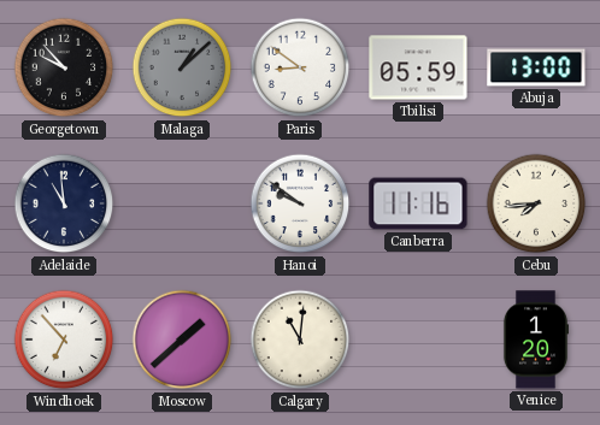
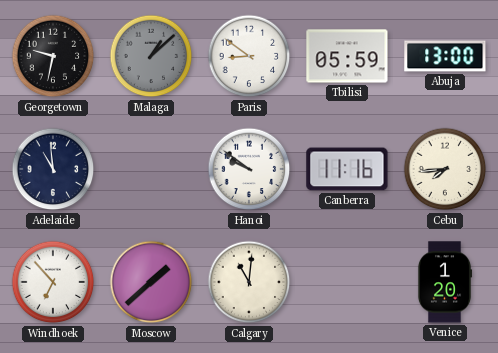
Georgetown: 9:53 -> 9:32 (53, 56)
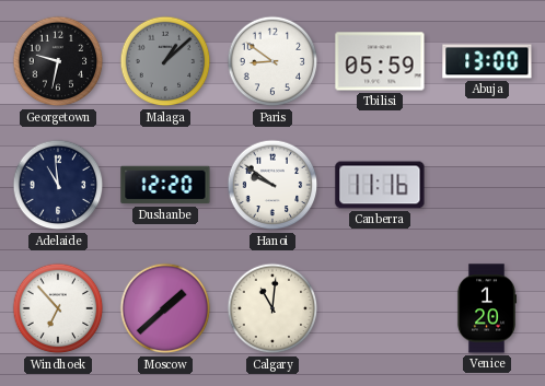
Dushanbe: none -> 12:20 (165, 185)
Cebu: 7:44 -> none (445, 169)
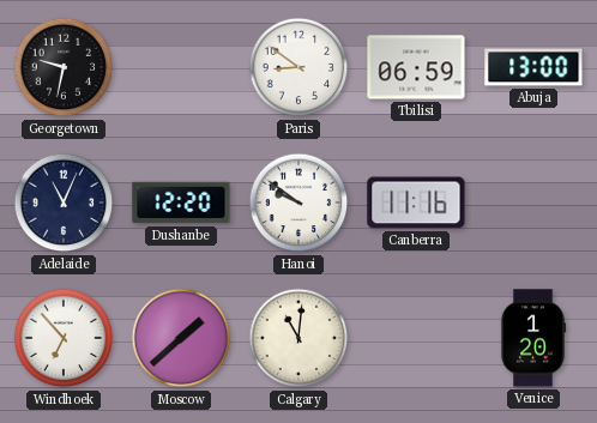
Malaga: 1:08 -> none (165, 61)
Tbilisi: 05:59 -> 06:59 (416, 67)
Adelaide: 10:59 -> 11:04 (64, 203)
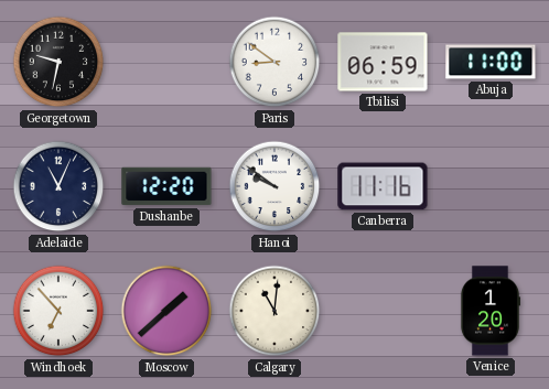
Abuja: 13:00 -> 11:00 (491, 62)
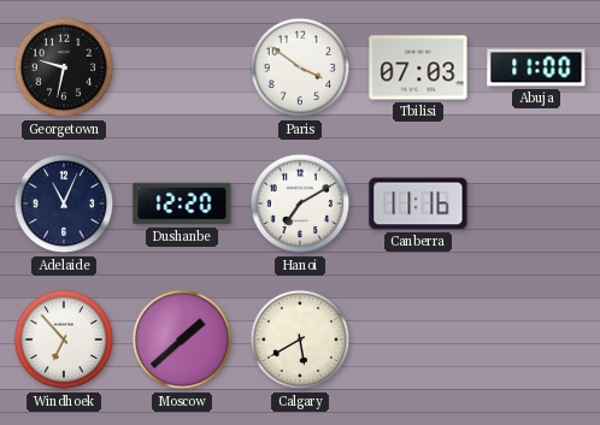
Paris: 8:51 -> 3:51 (300, 67)
Tbilisi: 06:59 -> 07:03 (418, 67)
Hanoi: 9:51 -> 7:10 (300, 203)
Calgary: 11:01 -> 5:40 (300, 340)
Venice: 1:20 -> none (491, 311)
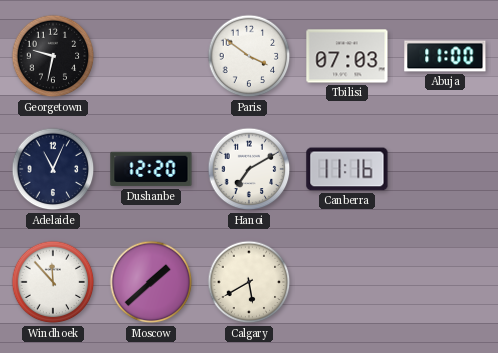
Windhoek: 6:53 -> 11:53 (53, 282)
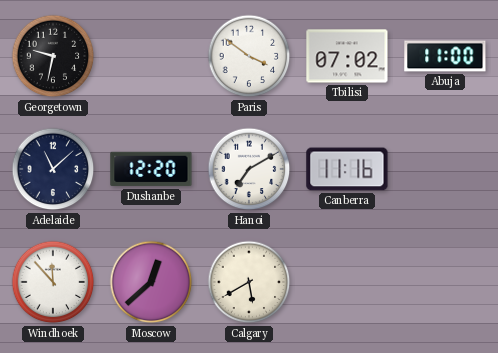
Tbilisi: 07:03 -> 07:02 (347, 56)
Adelaide: 11:04 -> 11:08 (53, 169)
Moscow: 1:38 -> 12:38 (151, 282)
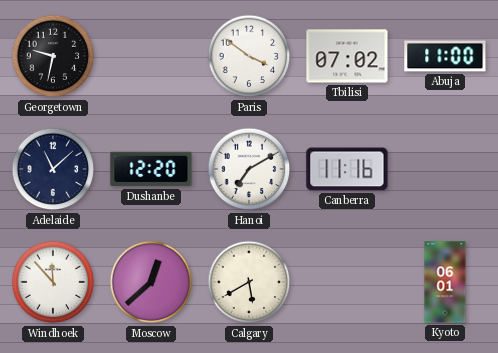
Kyoto: none -> 06:01 (445, 282)
